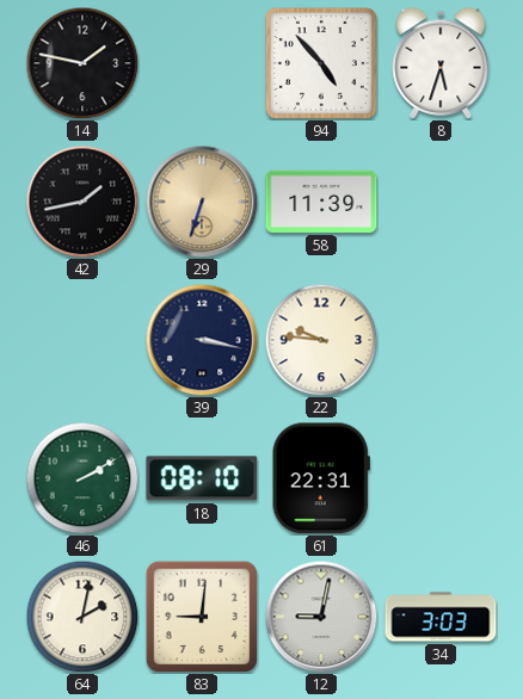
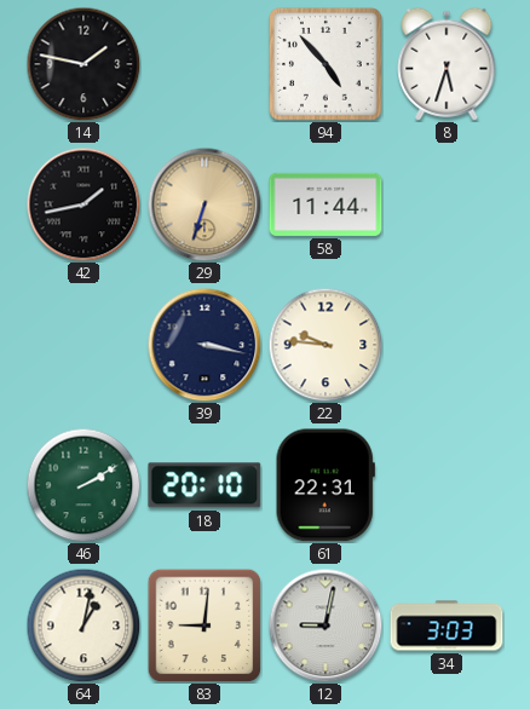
58: 11:39 -> 11:44 (326, 204)
18: 08:10 -> 20:10 (204, 485)
64: 2:02 -> 1:02 (83, 626)
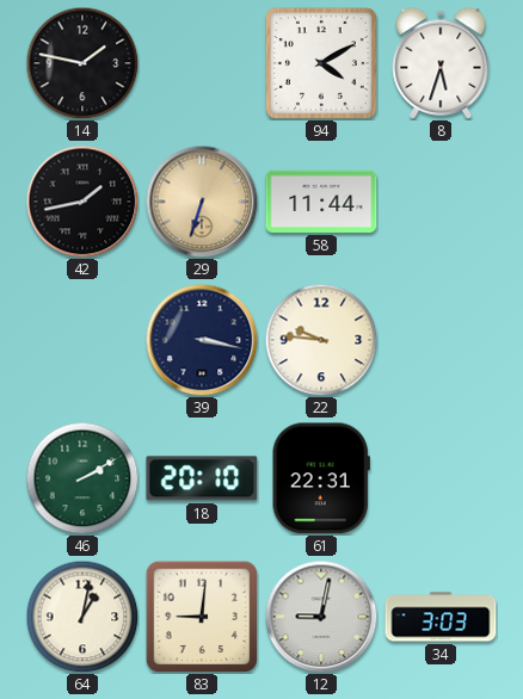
94: 4:53 -> 4:10 (322, 64)
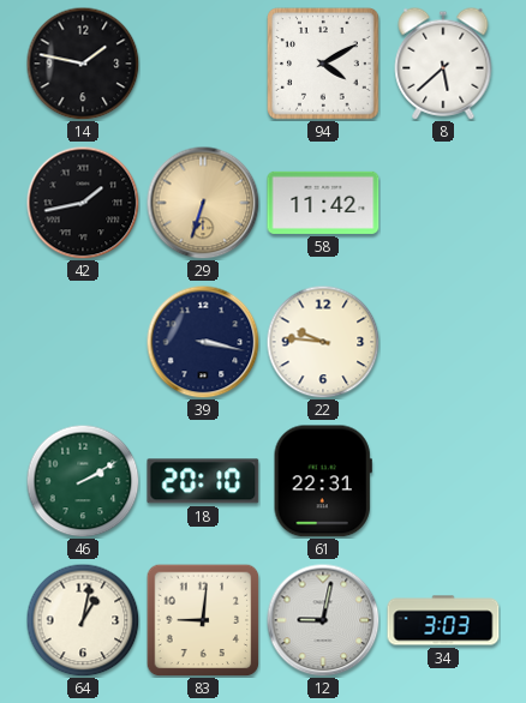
8: 5:33 -> 5:38 (443, 64)
58: 11:44 -> 11:42 (323, 203)
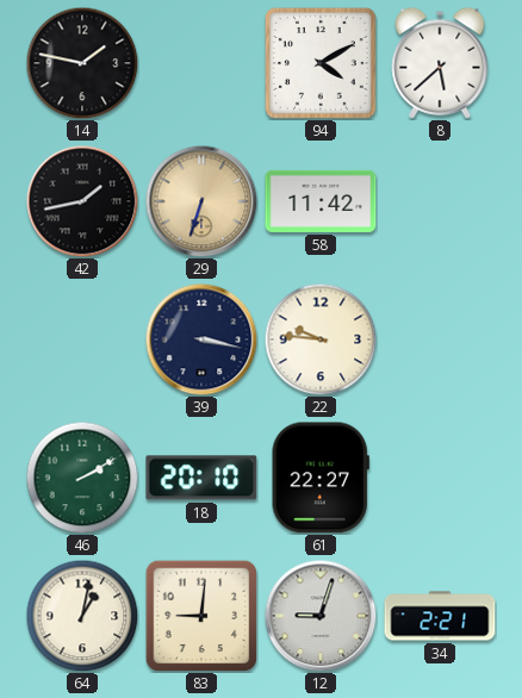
61: 22:31 -> 22:27 (321, 478)
12: 9:02 -> 9:03 (321, 616)
34: 3:03 -> 2:21 (440, 616)
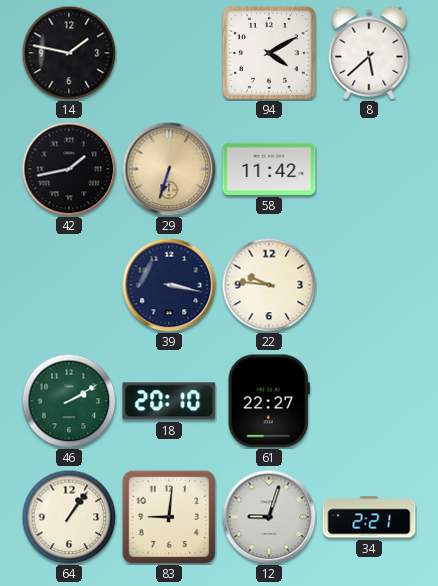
64: 1:02 -> 1:06 (69, 517)
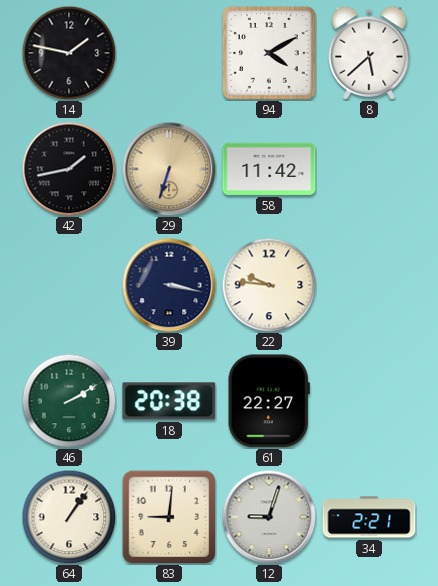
18: 20:10 -> 20:38 (169, 401)
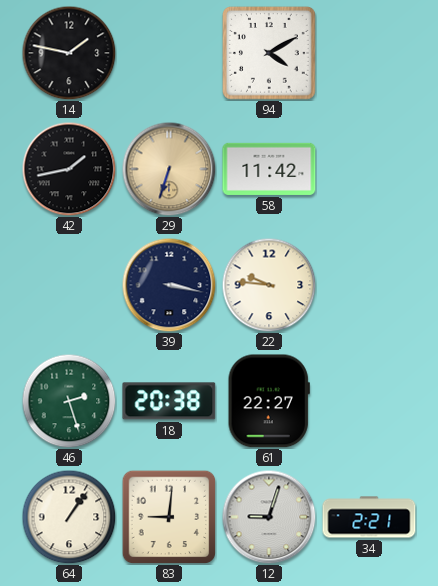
8: 5:38 -> none (369, 53)
46: 2:10 -> 2:27 (69, 401)
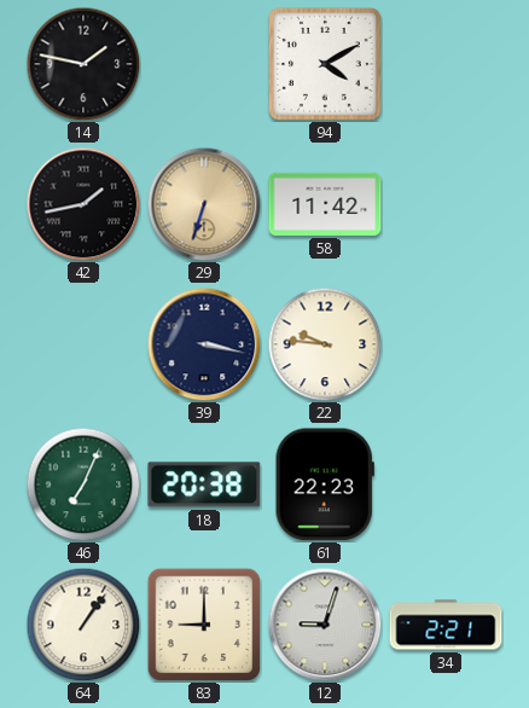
46: 2:27 -> 7:04 (83, 484)
61: 22:27 -> 22:23 (325, 484)
83: 9:01 -> 9:00 (204, 625)
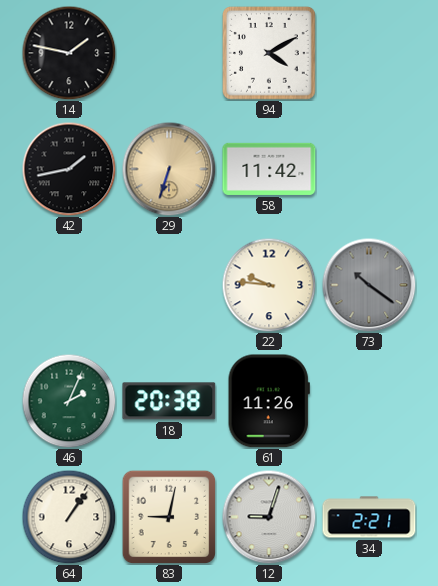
39: 3:17 -> none (204, 344)
73: none -> 10:21 (369, 285)
46: 7:04 -> 2:04 (69, 401)
61: 22:23 -> 11:26 (269, 401)
83: 9:00 -> 9:02 (169, 517)
